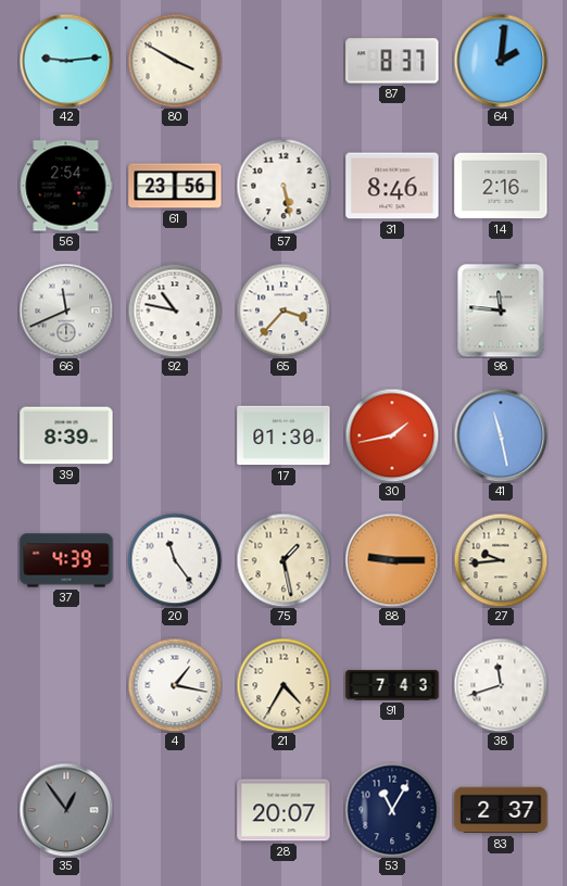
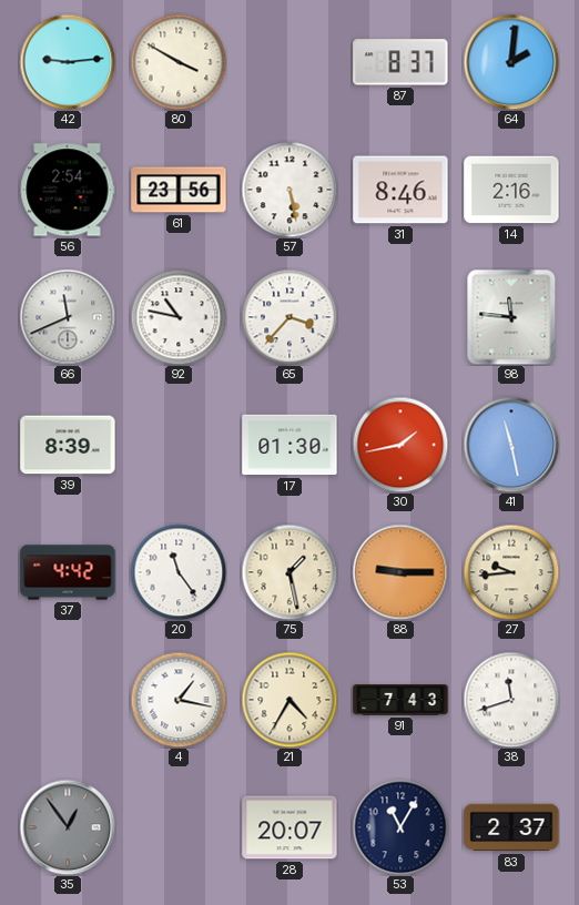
37: 4:39 -> 4:42 (68, 572)
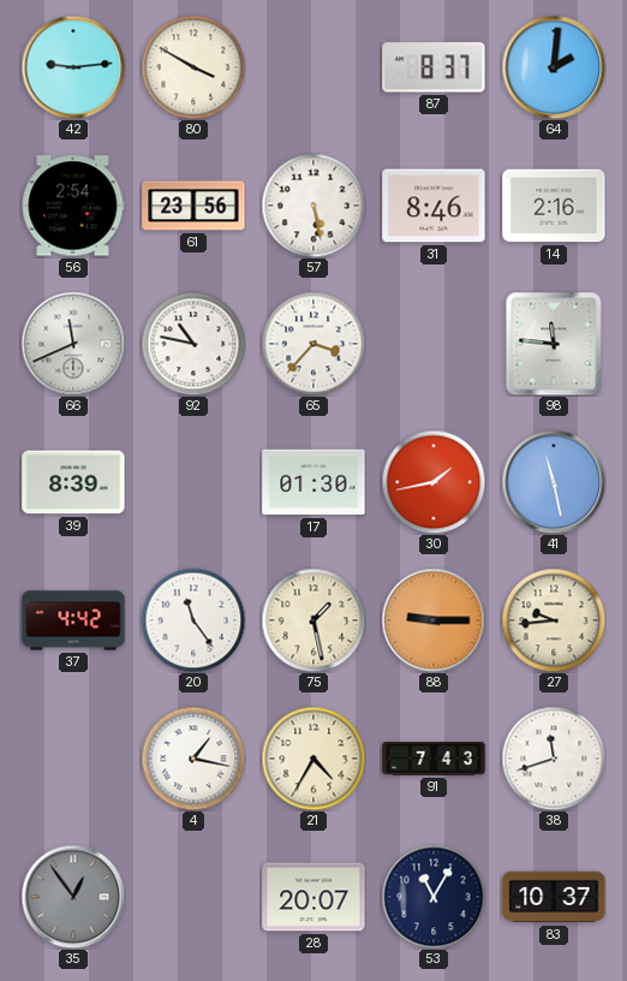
83: 2:37 -> 10:37 (554, 897)
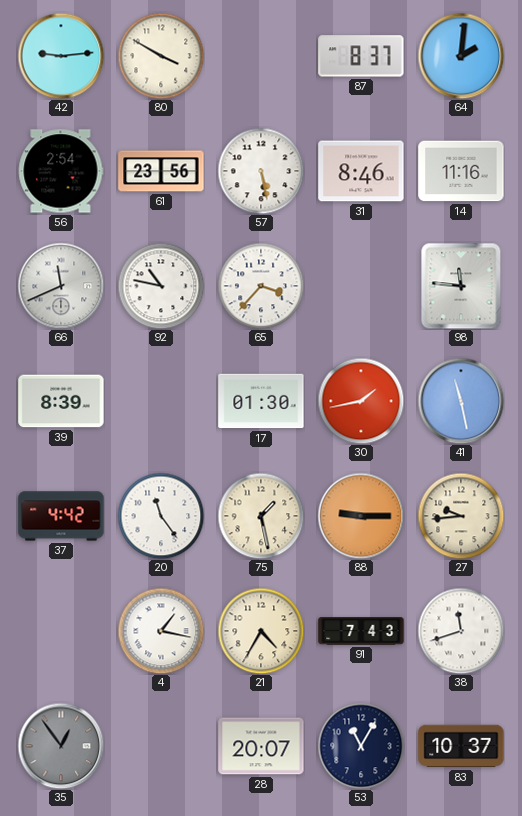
14: 2:16 -> 11:16 (461, 171)
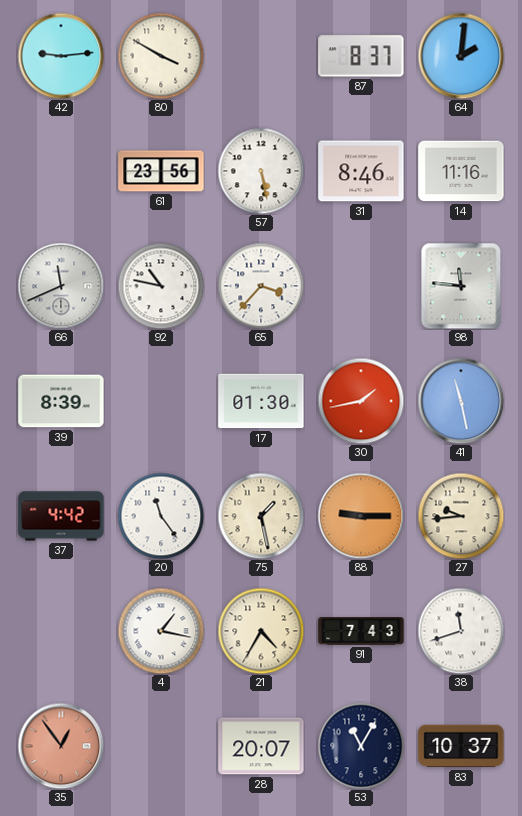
56: 2:54 -> none (61, 171)
35 dial: grey -> salmon (61, 746)
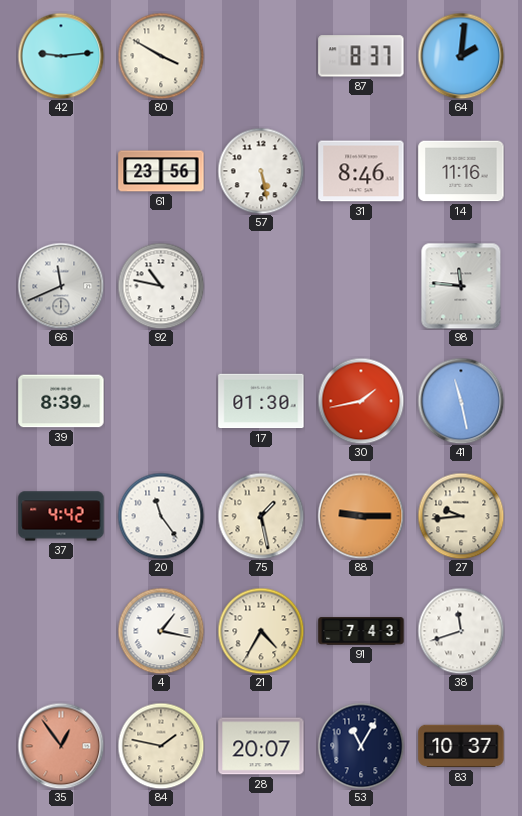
65: 3:37 -> none (261, 286)
84: none -> 1:47 (161, 746)
